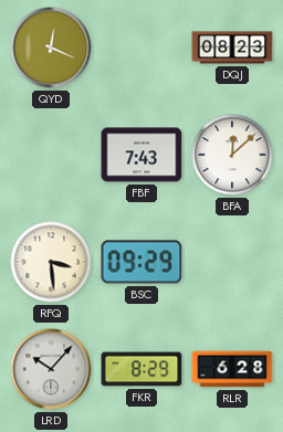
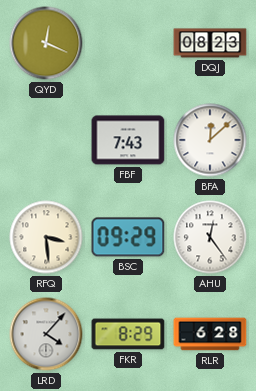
AHU: none -> 12:24 (210, 237)
LRD: 10:07 -> 4:07 (46, 334)
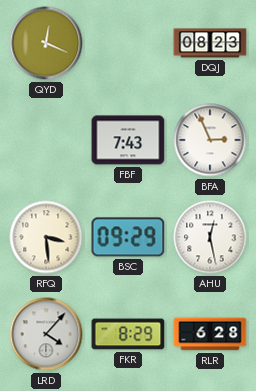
BFA: 12:08 -> 2:56 (210, 140)
AHU: 12:24 -> 12:28 (210, 237)
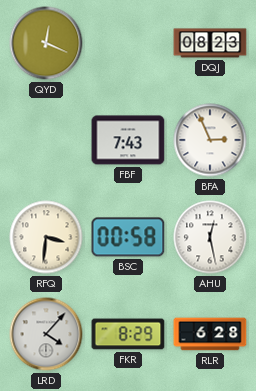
RFQ: 3:29 -> 3:31 (46, 237)
BSC: 09:29 -> 00:58 (128, 237)
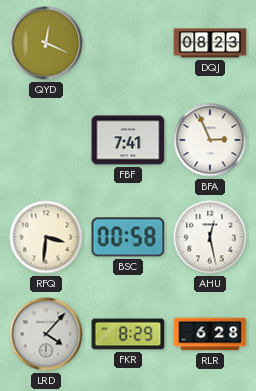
FBF: 7:43 -> 7:41 (128, 140)
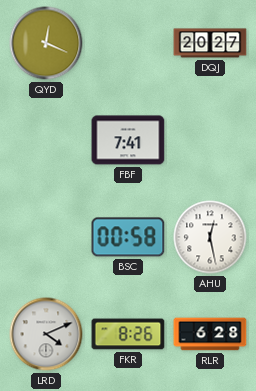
DQJ: 08:23 -> 20:27 (210, 43)
BFA: 2:56 -> none (210, 140)
RFQ: 3:31 -> none (46, 237)
LRD: 4:07 -> 4:11 (46, 334)
FKR: 8:29 -> 8:26 (128, 334)
